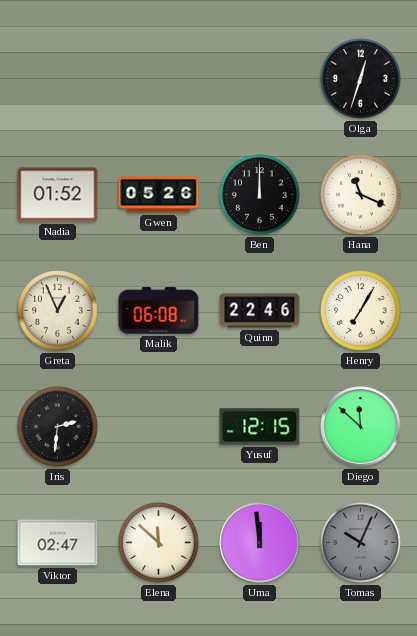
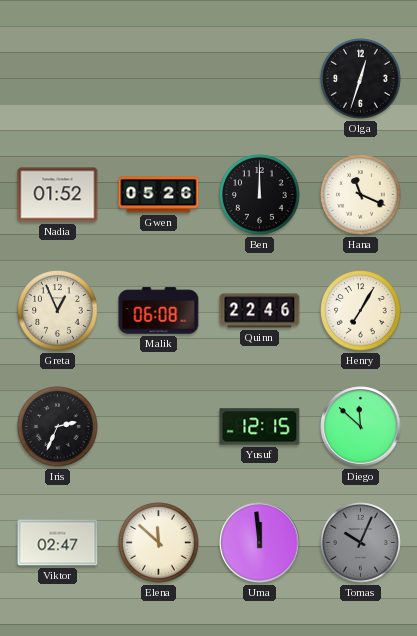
Iris: 2:31 -> 2:34 (58, 427)
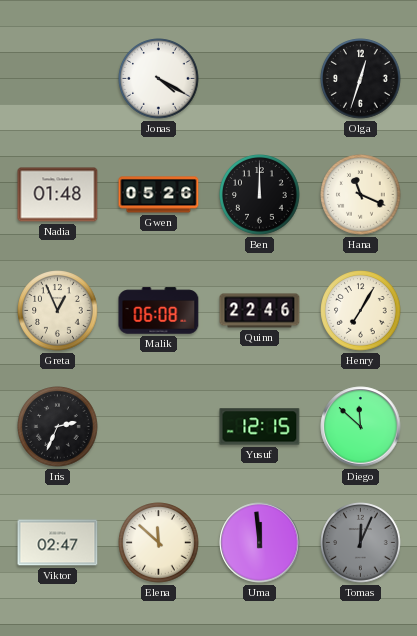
Jonas: none -> 4:20 (159, 79)
Nadia: 01:52 -> 01:48 (58, 195)
Tomas: 10:04 -> 12:04 (361, 543)
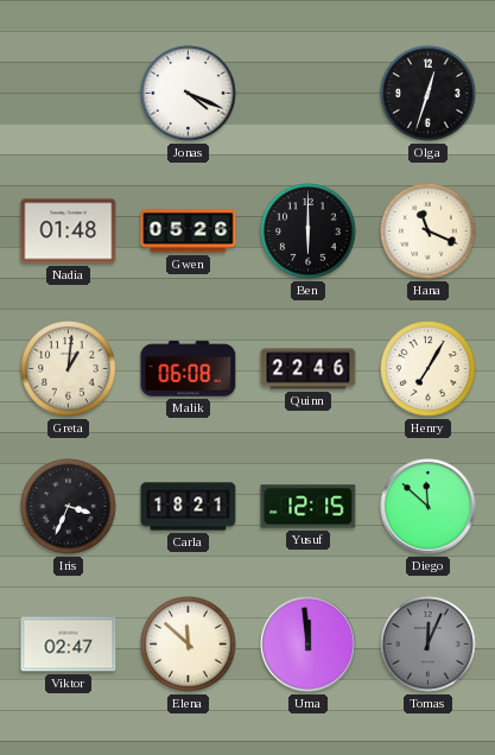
Jonas: 4:20 -> 4:19 (189, 94)
Ben: 12:00 -> 6:00 (309, 231)
Greta: 12:56 -> 1:01 (69, 369)
Iris: 2:34 -> 3:34 (69, 507)
Carla: none -> 18:21 (189, 507)
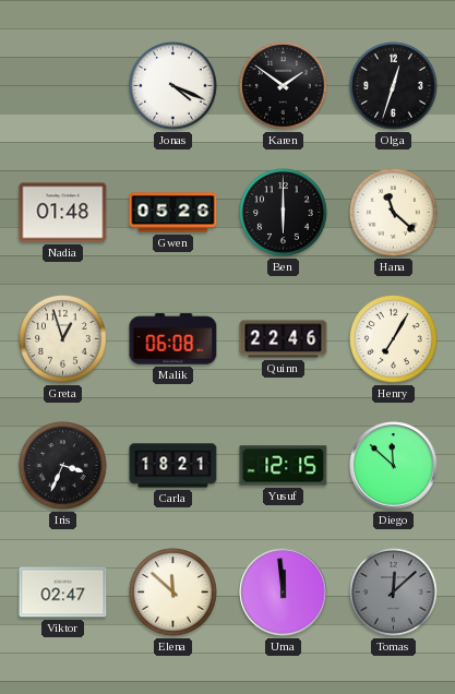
Karen: none -> 1:51 (284, 86)
Hana: 11:19 -> 11:22 (394, 213)
Greta: 1:01 -> 12:57 (63, 339)
Tomas: 12:04 -> 12:08 (394, 593)
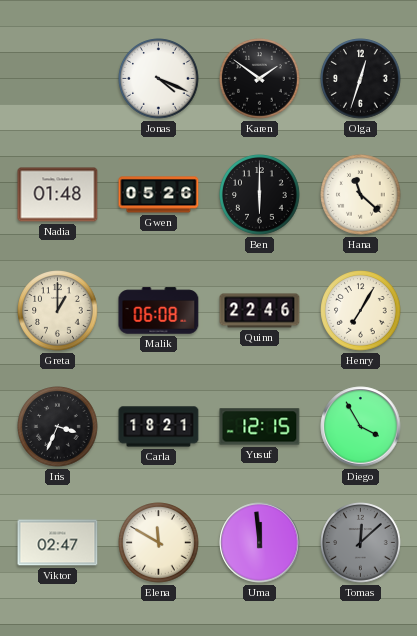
Greta: 12:57 -> 1:00 (58, 311)
Diego: 11:52 -> 3:55 (361, 427)
Elena: 11:52 -> 11:50 (159, 543)
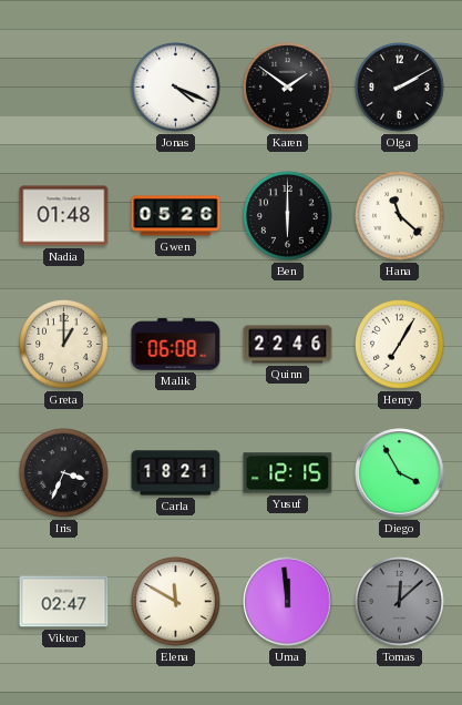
Olga: 12:33 -> 2:10 (400, 88)
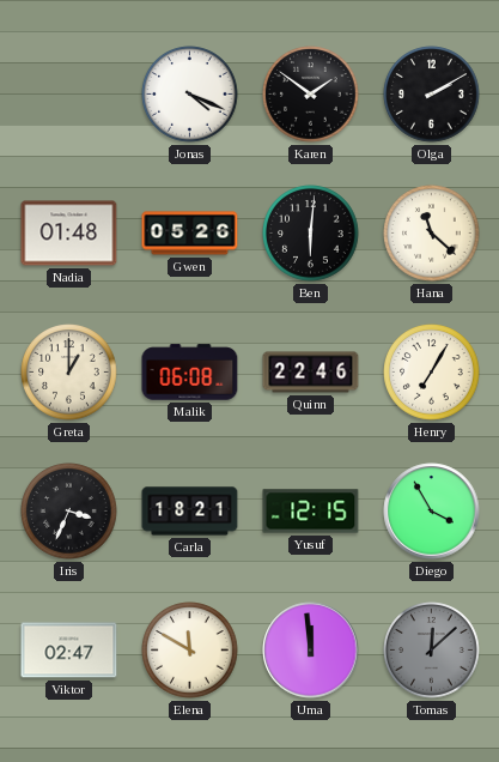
Ben: 6:00 -> 6:01 (311, 234)
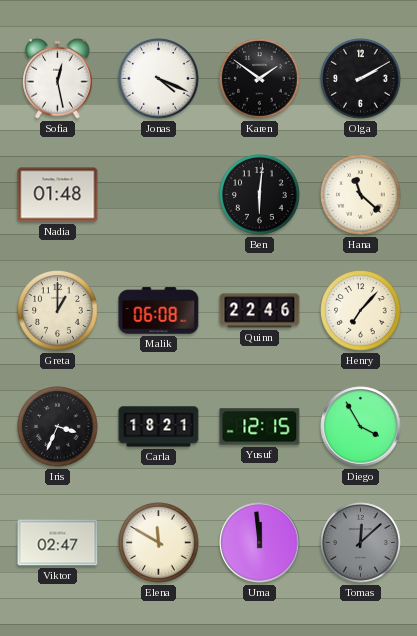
Sofia: none -> 12:28 (58, 78)
Gwen: 05:26 -> none (190, 234)
Henry: 7:05 -> 7:07 (361, 311)
